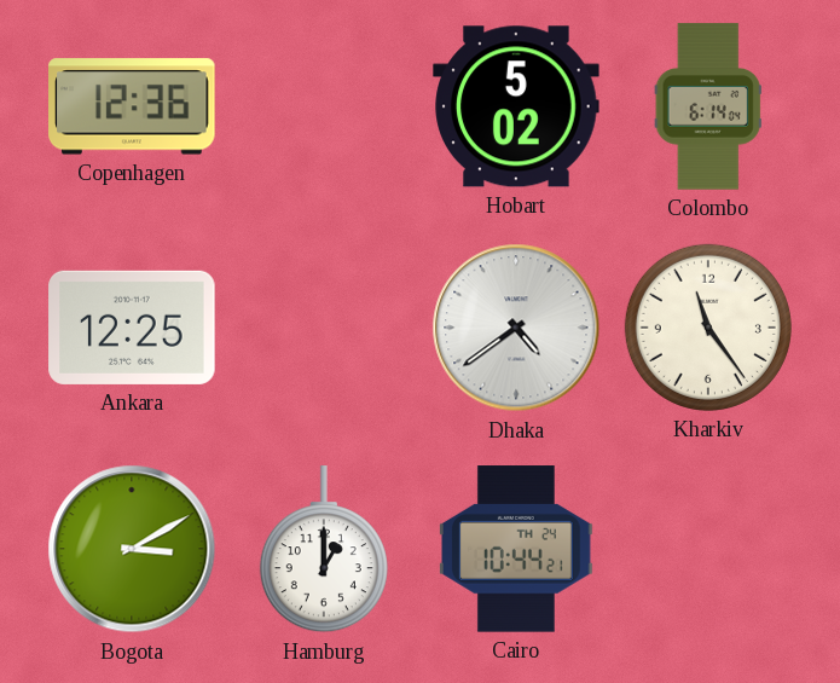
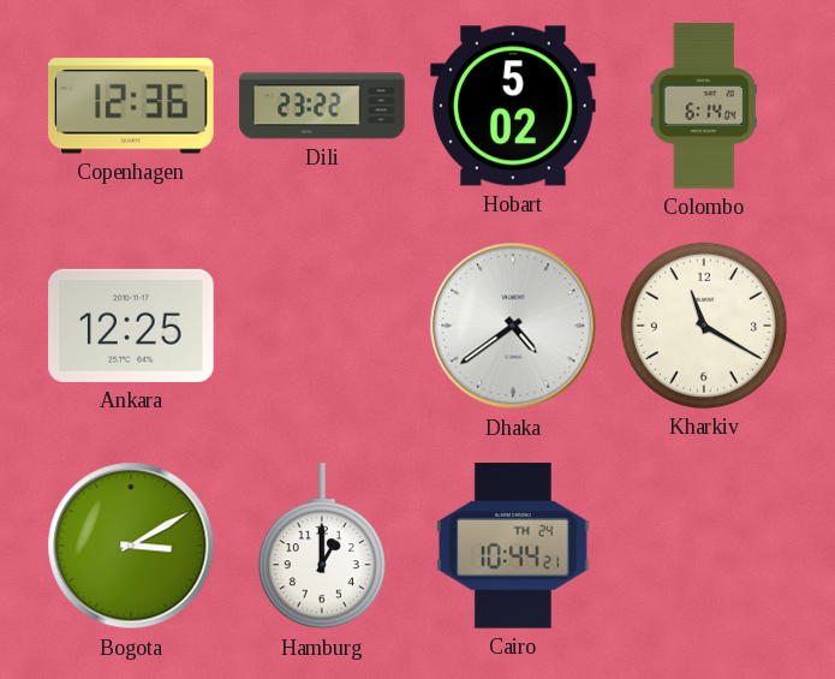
Dili: none -> 23:22 (322, 106)
Kharkiv: 11:24 -> 11:20 (704, 326)
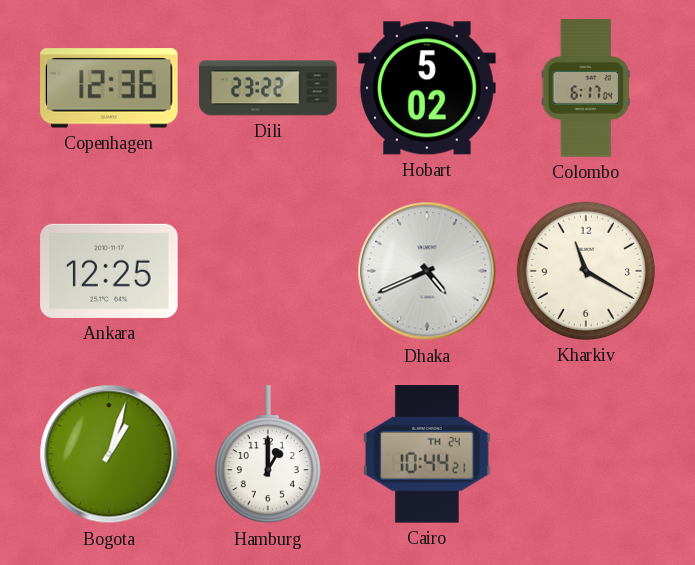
Colombo: 6:14 -> 6:17 (586, 88)
Dhaka: 4:39 -> 4:41 (427, 271)
Bogota: 3:10 -> 1:03 (109, 454)
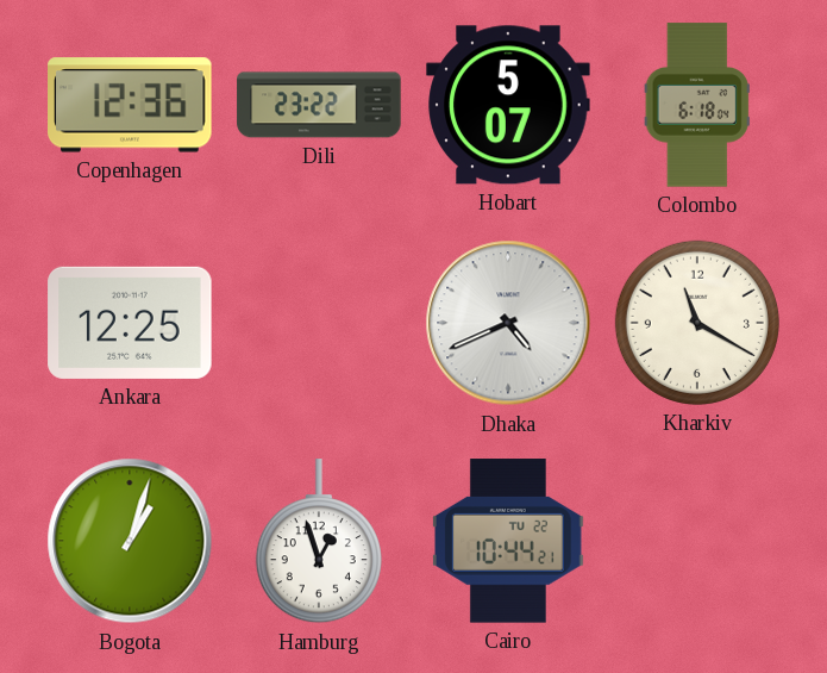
Hobart: 5:02 -> 5:07 (508, 105)
Colombo: 6:17 -> 6:18 (697, 105)
Hamburg: 1:00 -> 12:57 (319, 542)
Cairo date: TH 24 -> TU 22 (509, 541)
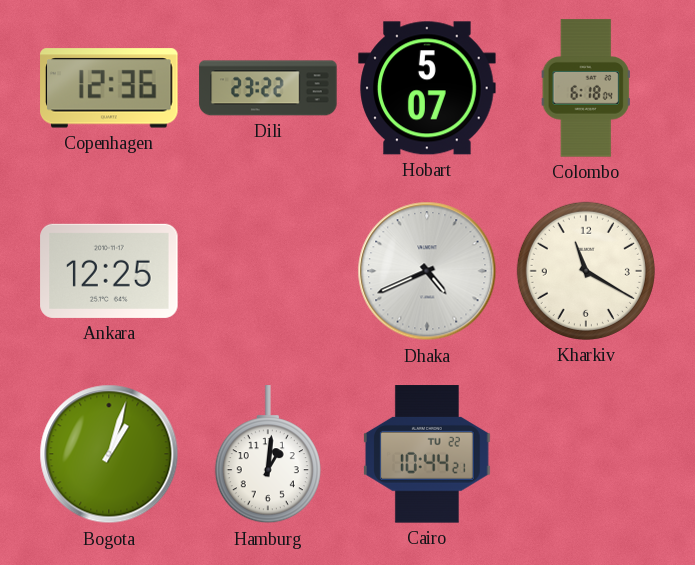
Hamburg: 12:57 -> 1:01 (268, 455)
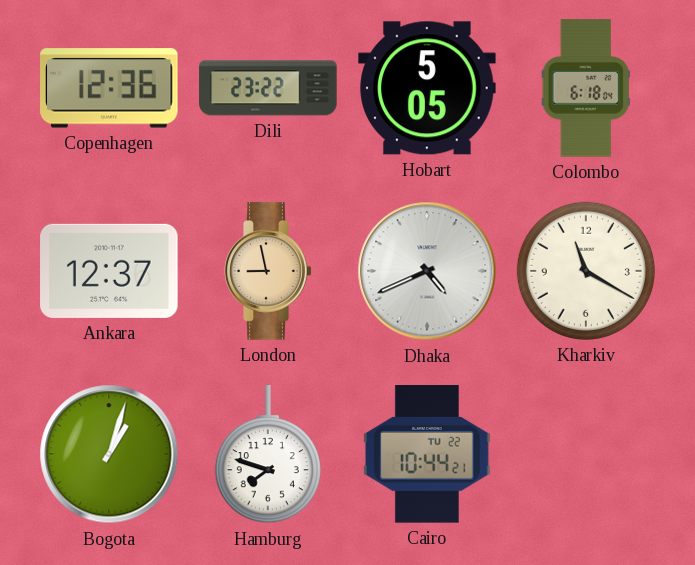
Hobart: 5:07 -> 5:05 (427, 88)
Ankara: 12:25 -> 12:37 (109, 271)
London: none -> 8:58 (268, 271)
Hamburg: 1:01 -> 7:48 (268, 455)
